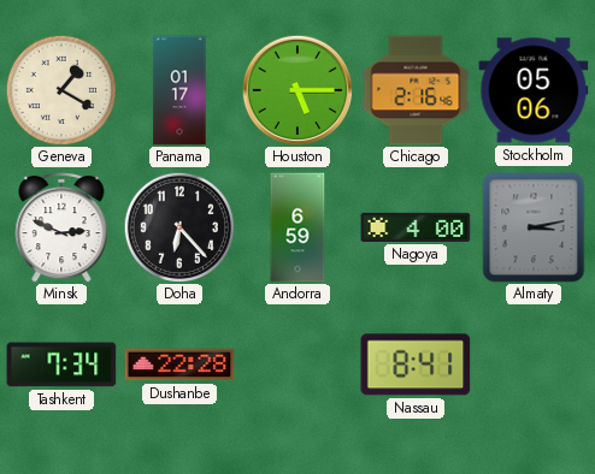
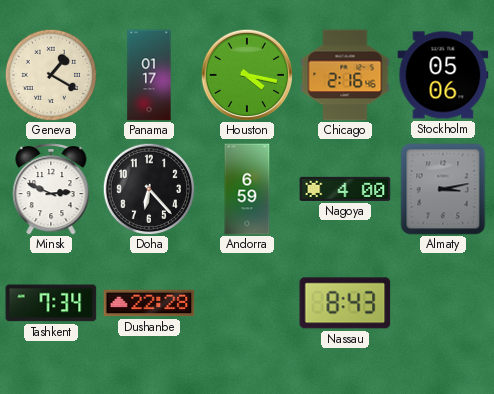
Houston: 5:15 -> 4:17 (247, 75)
Nassau: 8:41 -> 8:43 (345, 303)
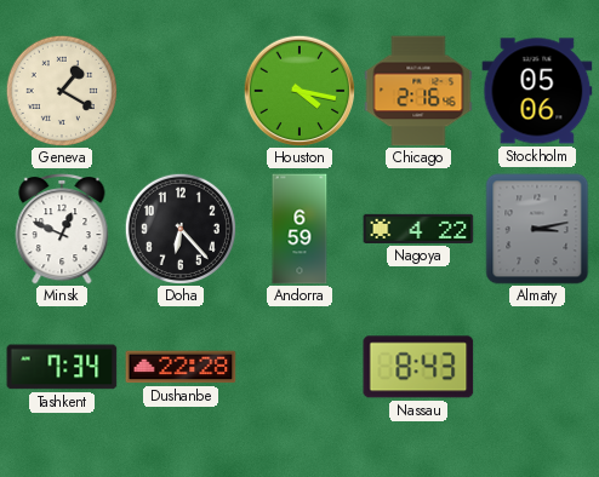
Panama: 01:17 -> none (149, 75)
Minsk: 2:49 -> 12:49 (62, 230)
Nagoya: 4:00 -> 4:22 (418, 229)
